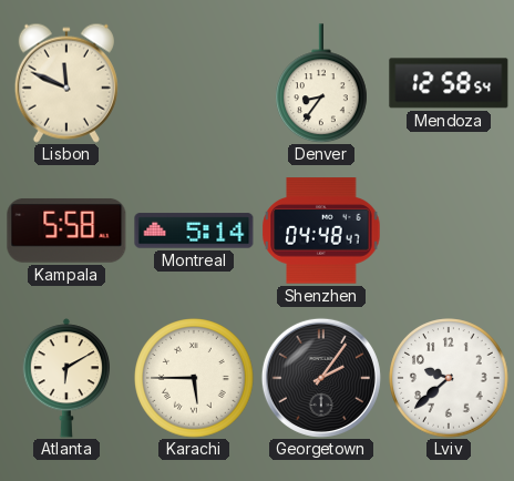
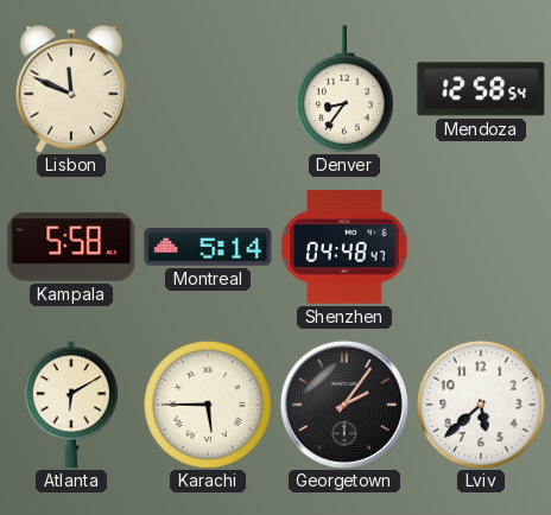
Lviv: 9:38 -> 5:38 (481, 405)
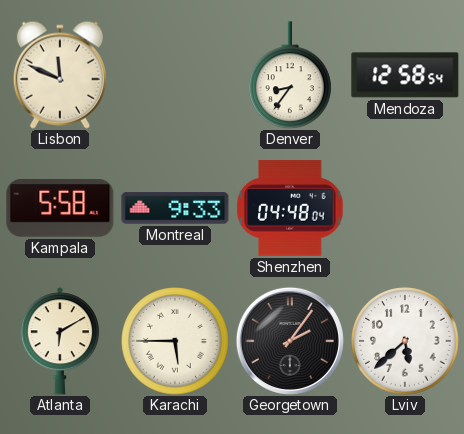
Montreal: 5:14 -> 9:33 (175, 208)
Shenzhen: 04:48:47 -> 04:48:04 (290, 208)
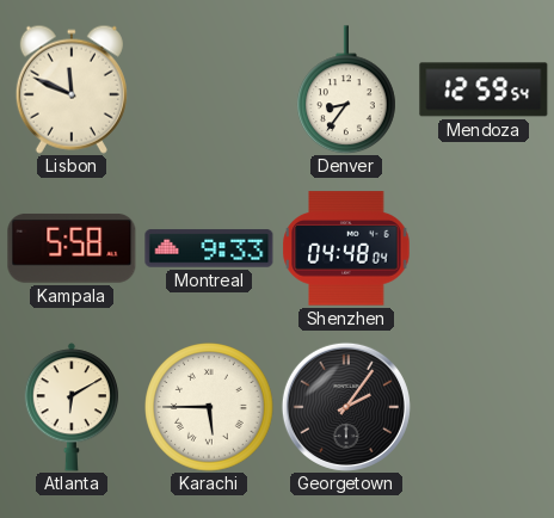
Mendoza: 12:58 -> 12:59 (484, 90)
Lviv: 5:38 -> none (405, 341)
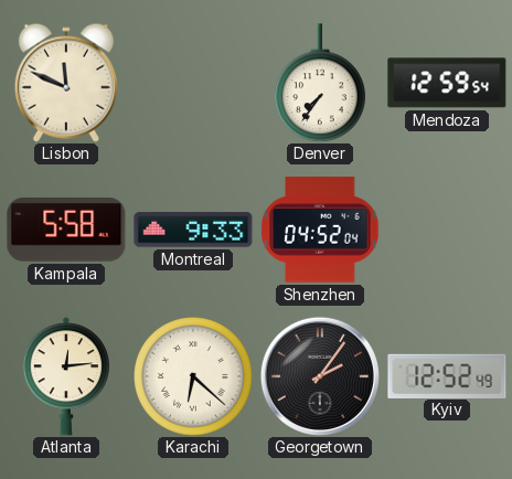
Denver: 8:36 -> 7:36 (321, 83)
Shenzhen: 04:48 -> 04:52 (320, 230)
Atlanta: 6:10 -> 12:14 (65, 376)
Karachi: 5:45 -> 6:22 (193, 376)
Kyiv: none -> 12:52 (447, 375)
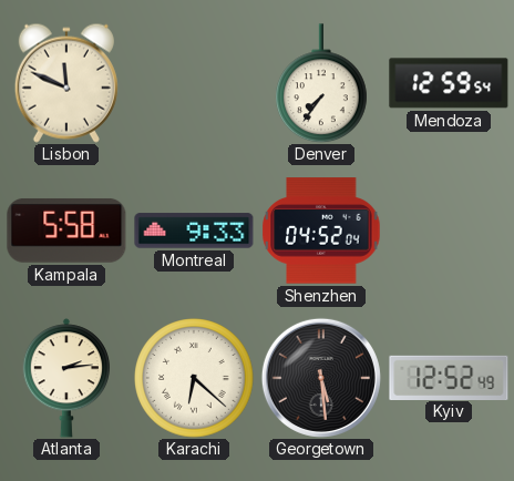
Atlanta: 12:14 -> 2:14 (65, 378)
Georgetown: 2:06 -> 5:29 (321, 378)
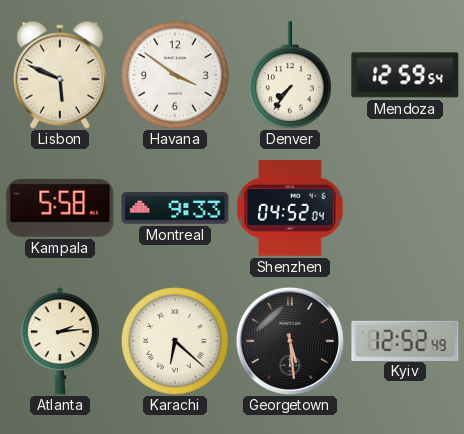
Lisbon: 11:49 -> 5:49 (60, 75)
Havana: none -> 3:51 (175, 75)
